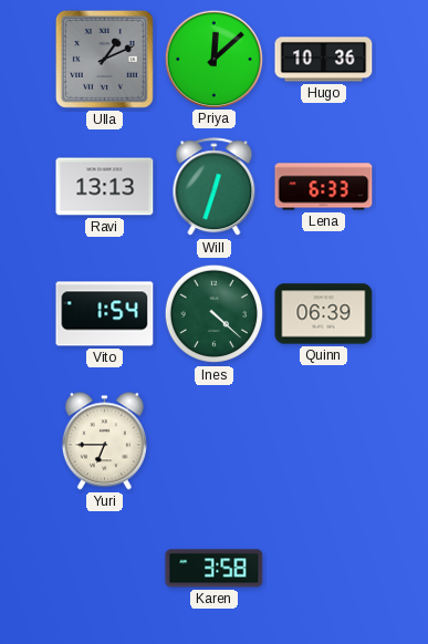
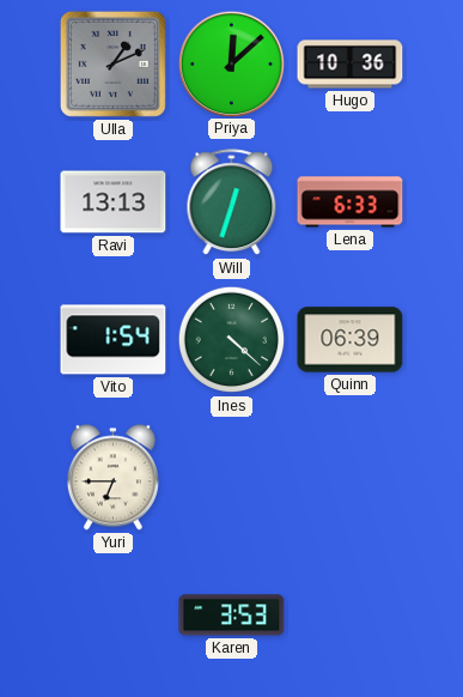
Karen: 3:58 -> 3:53 (232, 616)
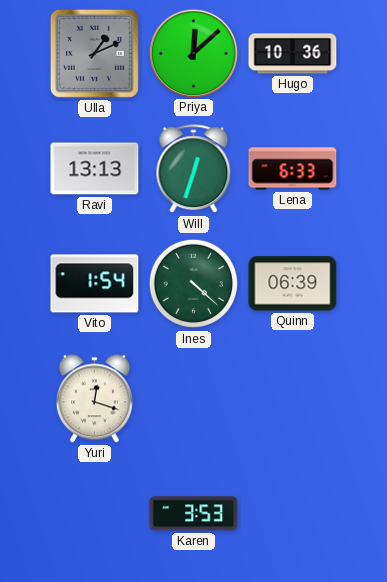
Yuri: 6:45 -> 12:18 (94, 399)
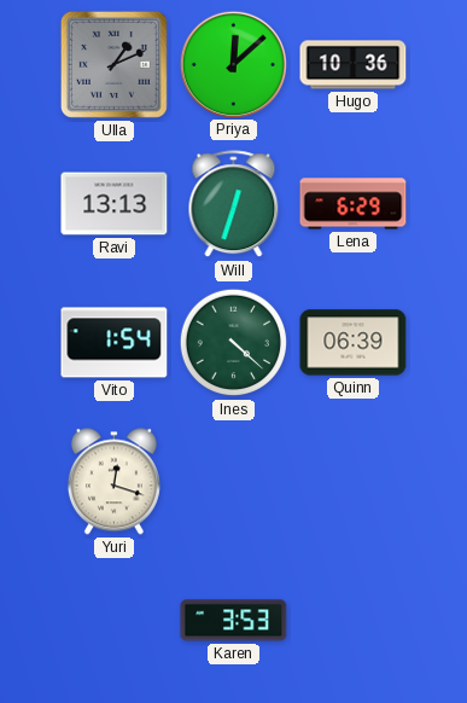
Lena: 6:33 -> 6:29 (354, 204)
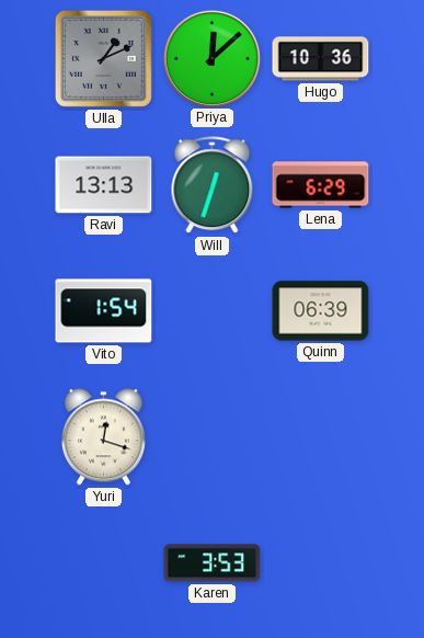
Ines: 4:22 -> none (234, 343)
